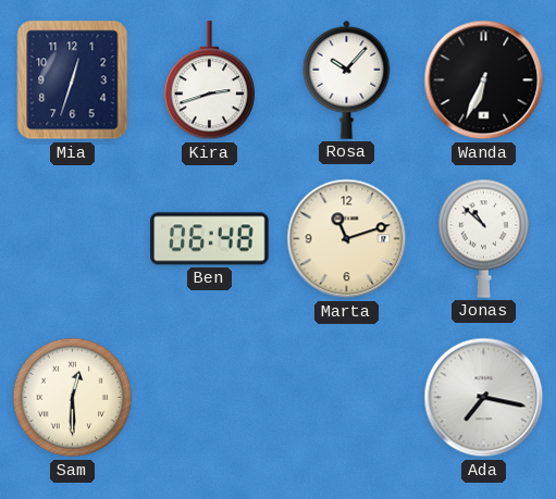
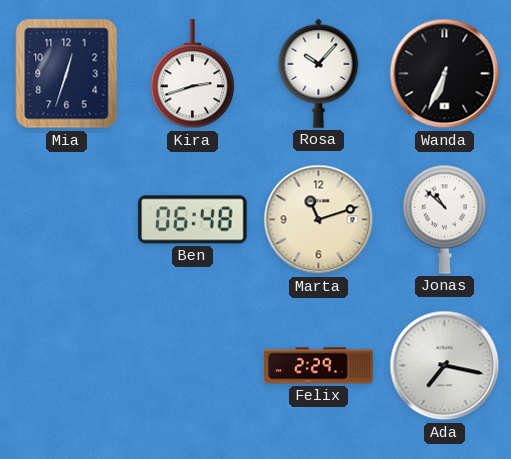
Sam: 12:30 -> none (73, 398)
Felix: none -> 2:29 (319, 366)
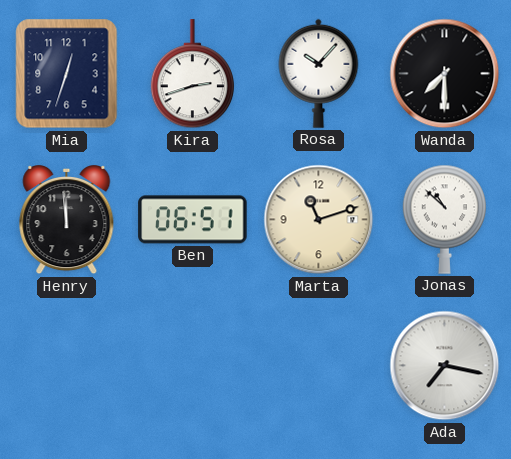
Wanda: 6:34 -> 7:30 (445, 74)
Henry: none -> 11:59 (67, 221)
Ben: 06:48 -> 06:51 (193, 220)
Felix: 2:29 -> none (319, 366)
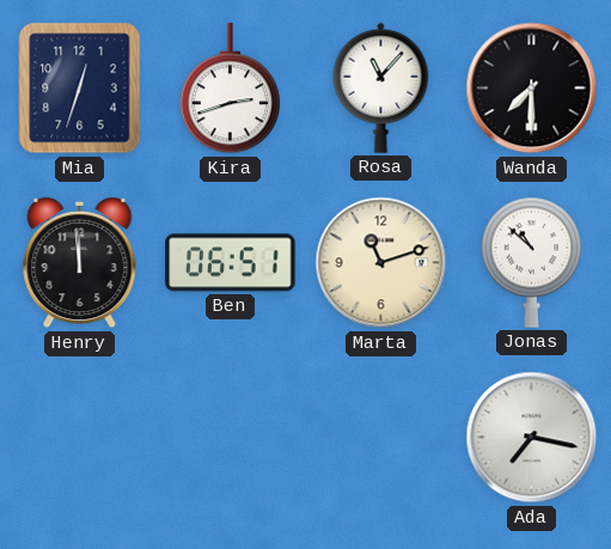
Rosa: 10:07 -> 11:07 (381, 87)
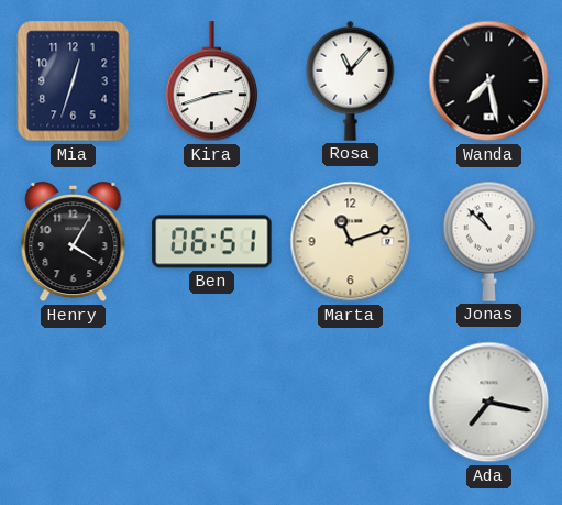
Wanda: 7:30 -> 7:28 (489, 81)
Henry: 11:59 -> 4:05 (74, 243)
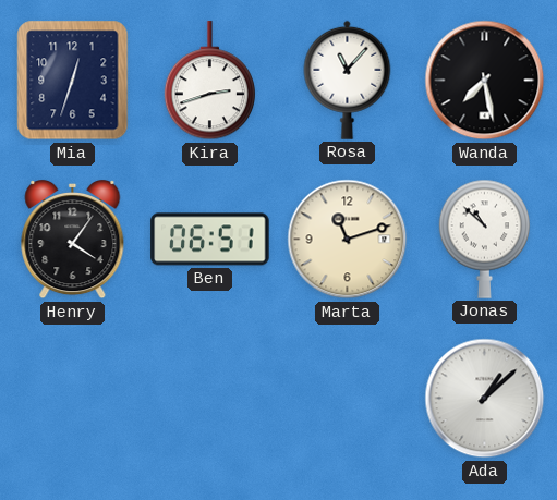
Henry: 4:05 -> 4:06 (73, 241)
Ada: 7:17 -> 1:08 (485, 399)
